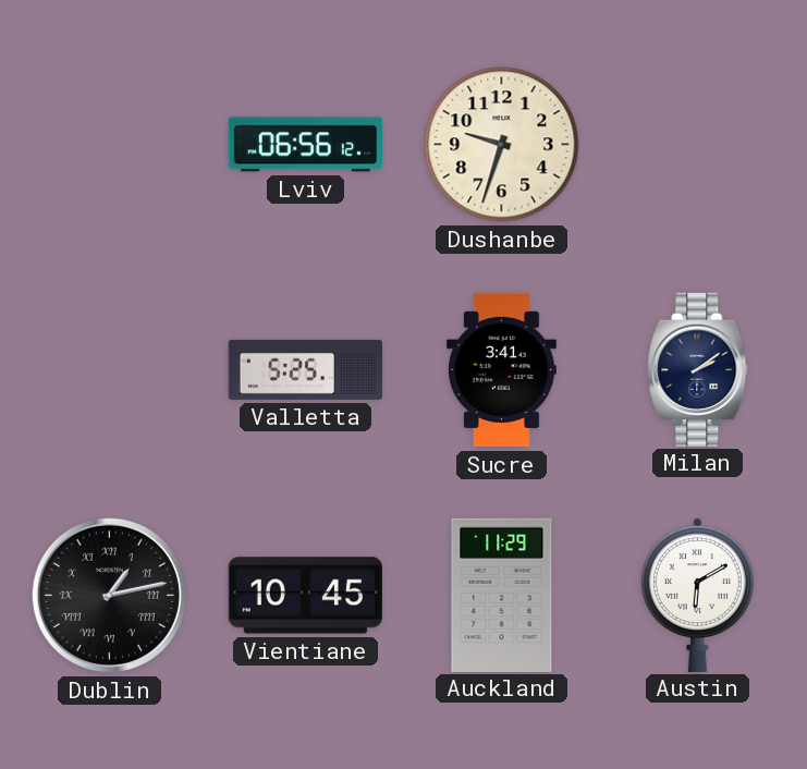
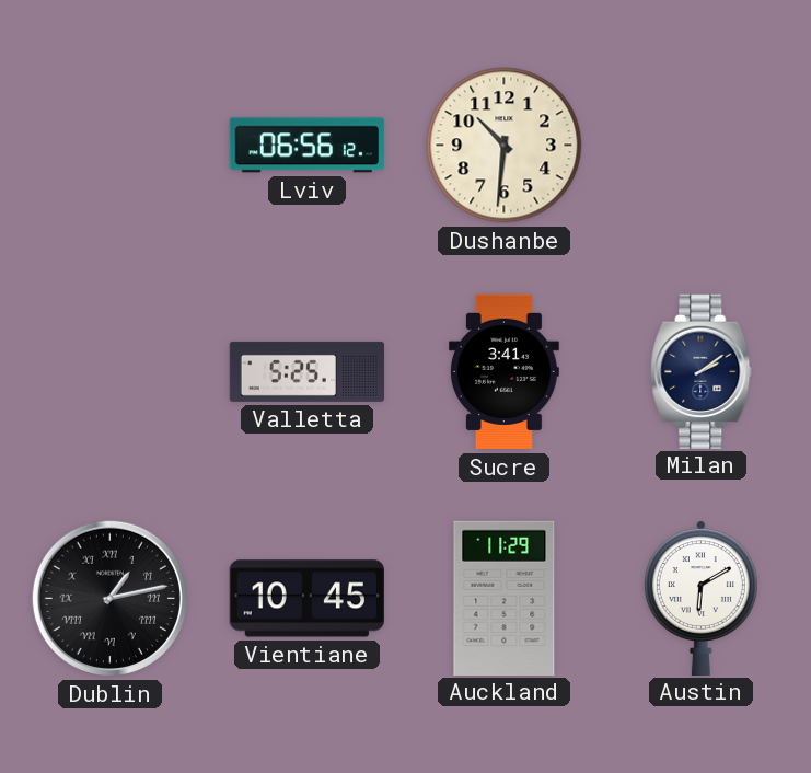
Dushanbe: 9:33 -> 10:31 (505, 146)
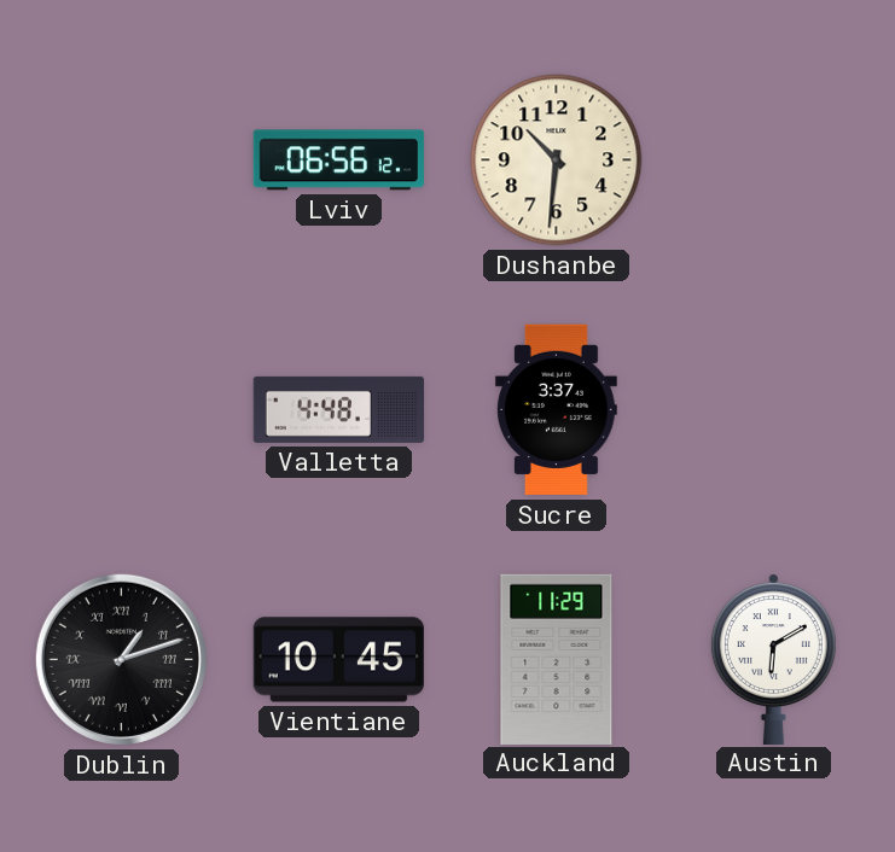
Valletta: 5:25 -> 4:48 (339, 409)
Sucre: 3:41 -> 3:37 (556, 410)
Milan: 2:09 -> none (702, 371)
Dublin: 1:13 -> 1:12 (121, 659)
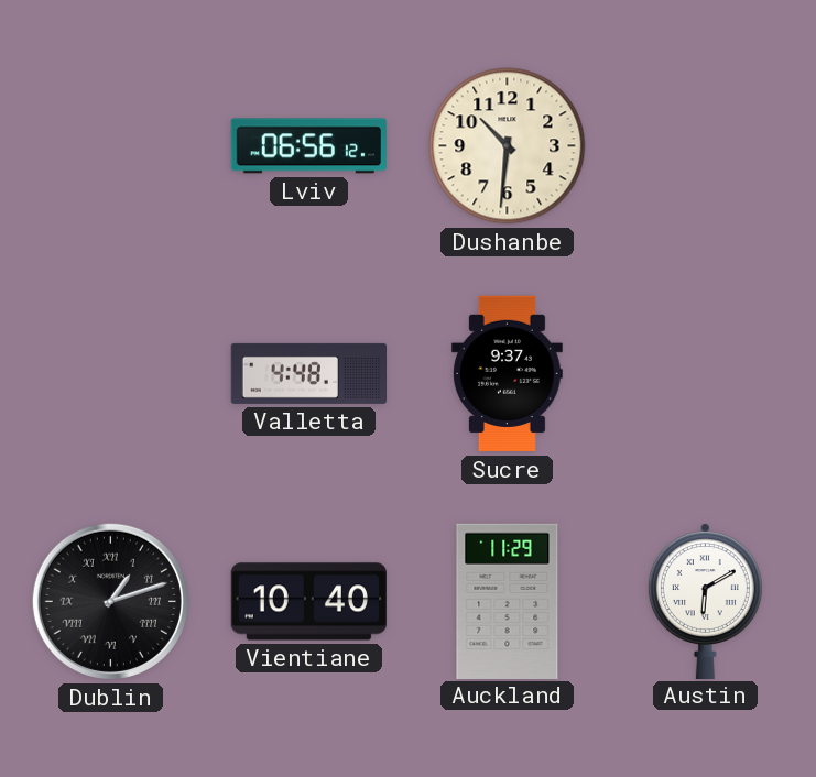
Sucre: 3:37 -> 9:37 (507, 374)
Vientiane: 10:45 -> 10:40 (308, 602)
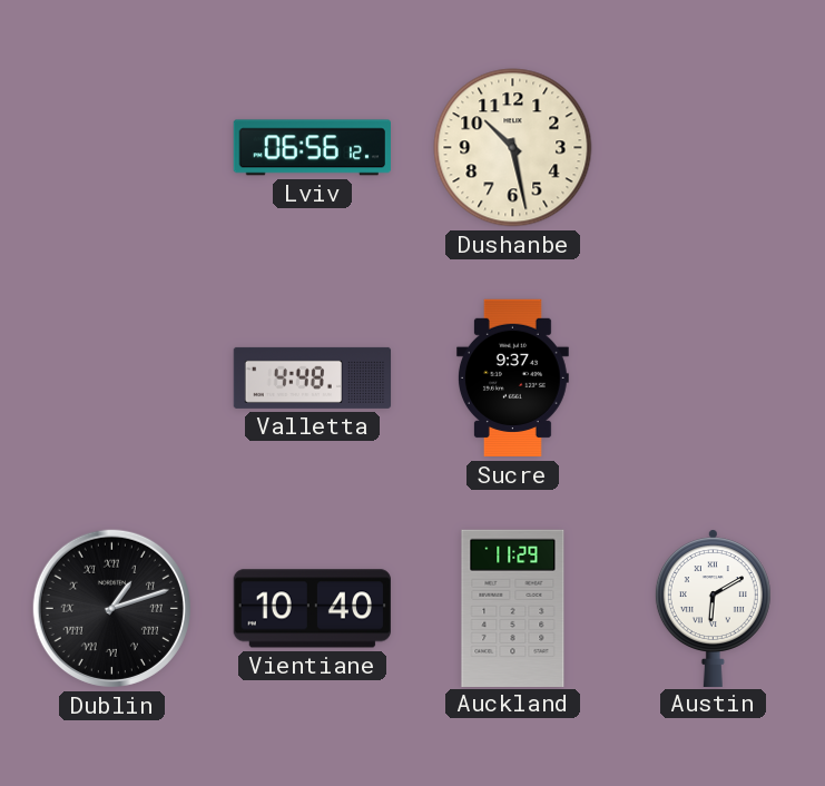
Dushanbe: 10:31 -> 10:28 (513, 148)
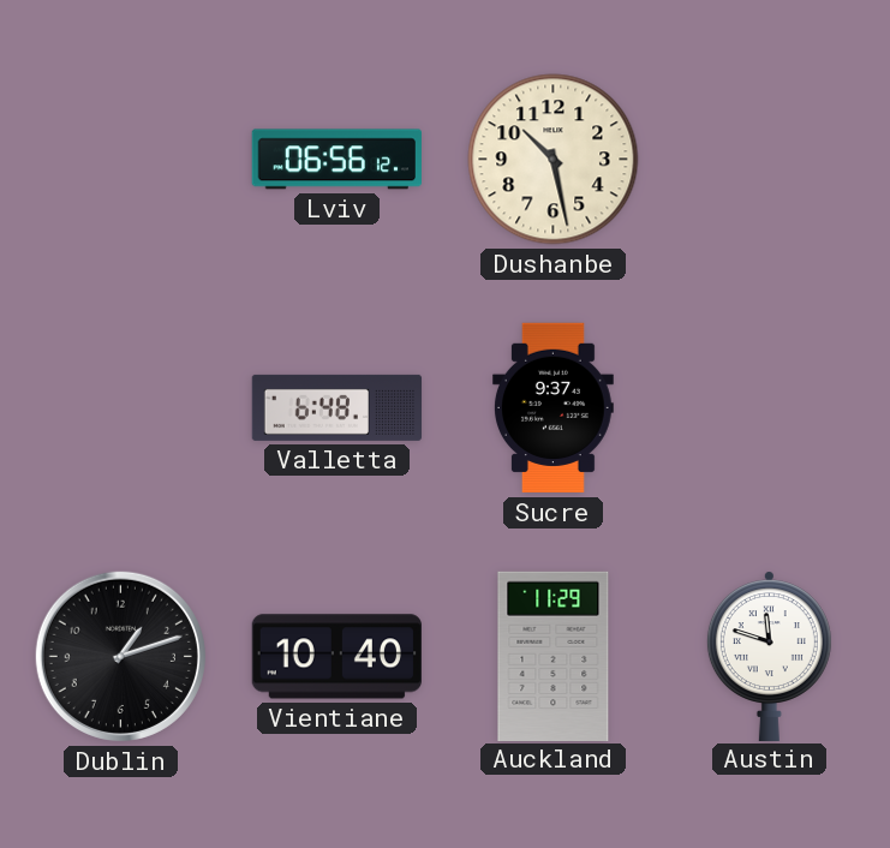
Valletta: 4:48 -> 6:48 (338, 407)
Dublin numerals: Roman -> Arabic (120, 656)
Austin: 6:10 -> 11:48 (769, 656)
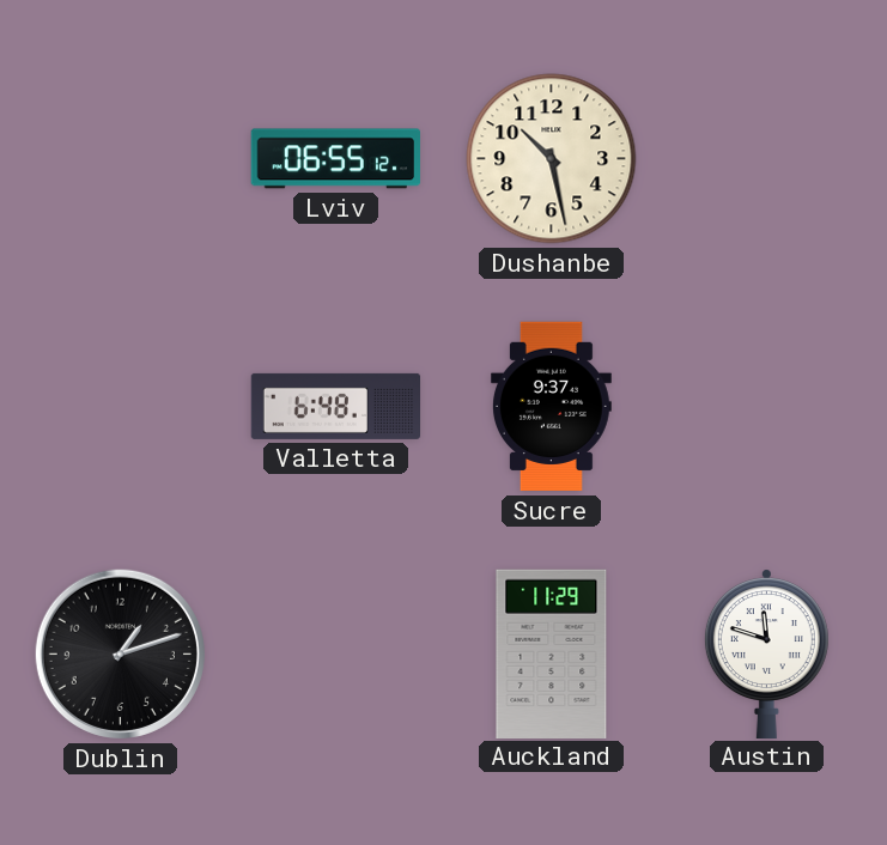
Lviv: 06:56 -> 06:55 (335, 159)
Vientiane: 10:40 -> none (336, 657)
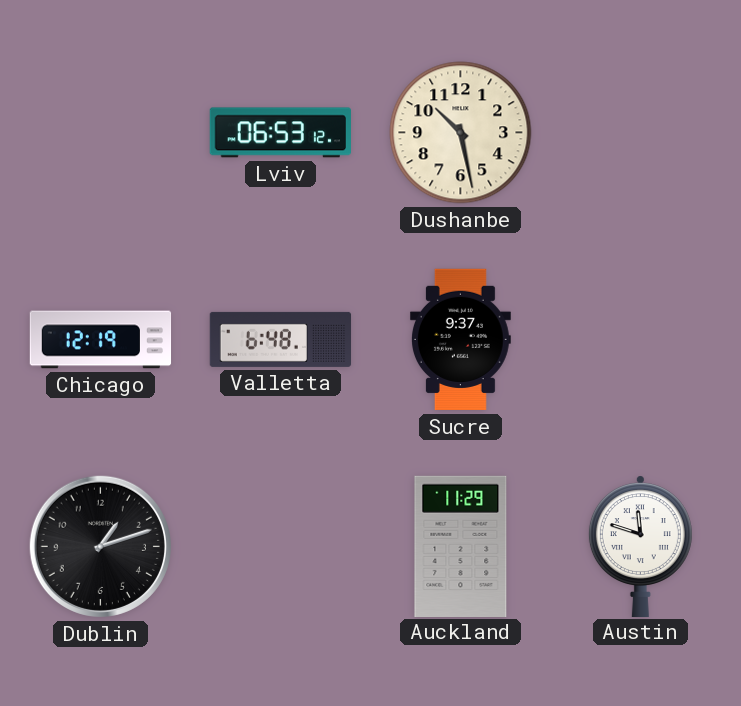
Lviv: 06:55 -> 06:53 (280, 133)
Chicago: none -> 12:19 (101, 340)
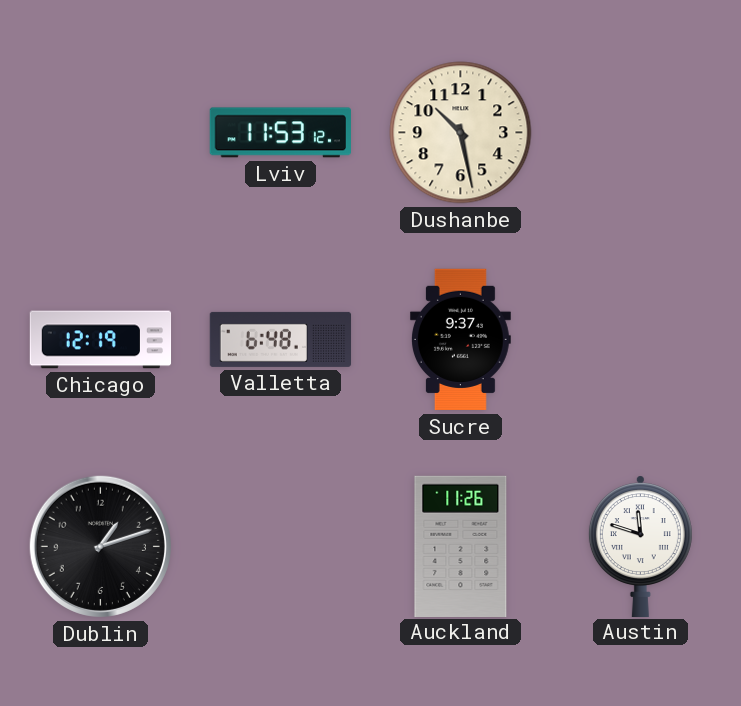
Lviv: 06:53 -> 11:53 (280, 133)
Auckland: 11:29 -> 11:26 (461, 546)
